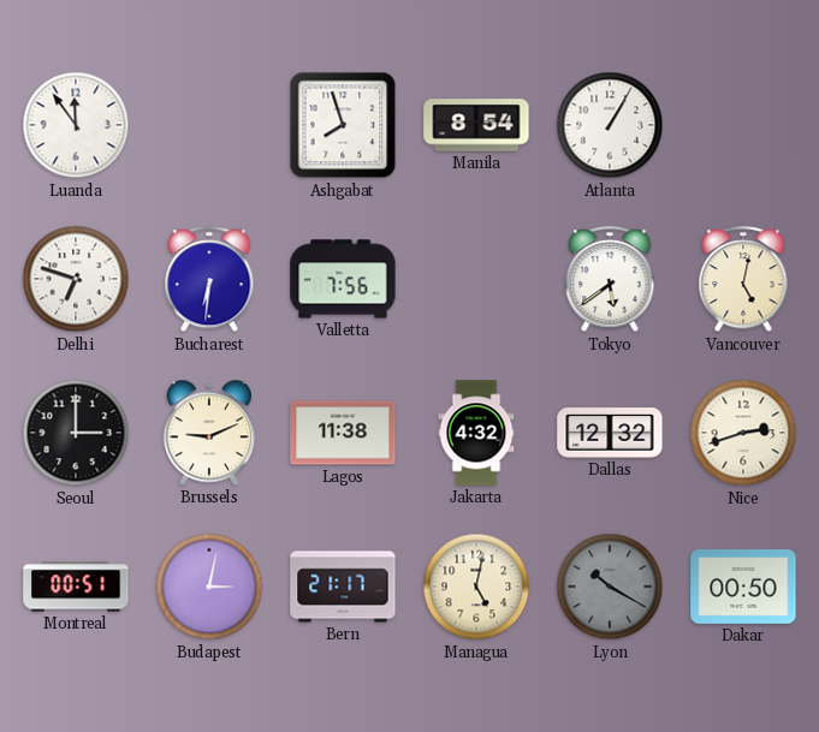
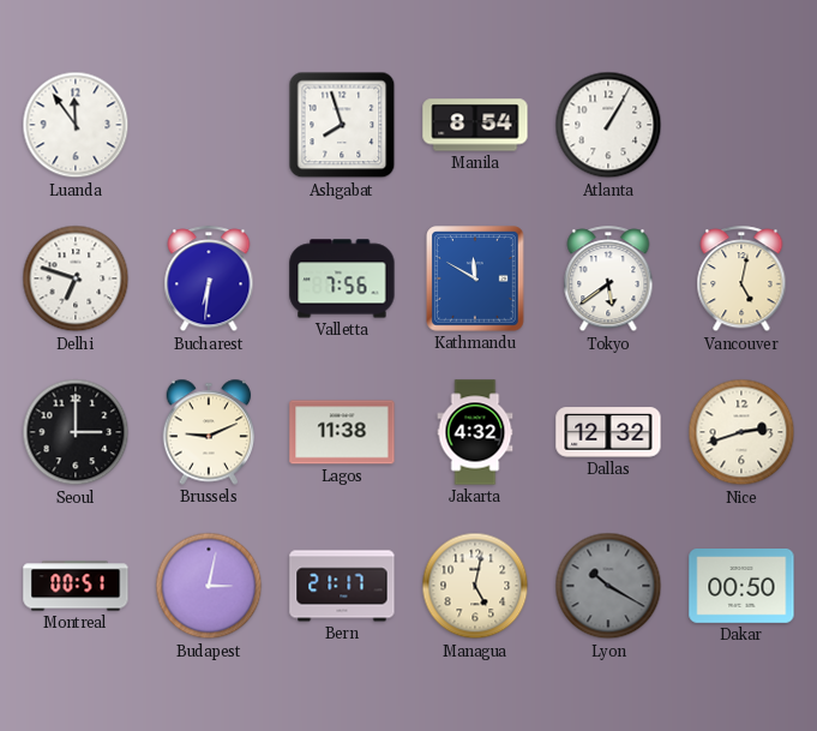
Kathmandu: none -> 11:50 (475, 278)
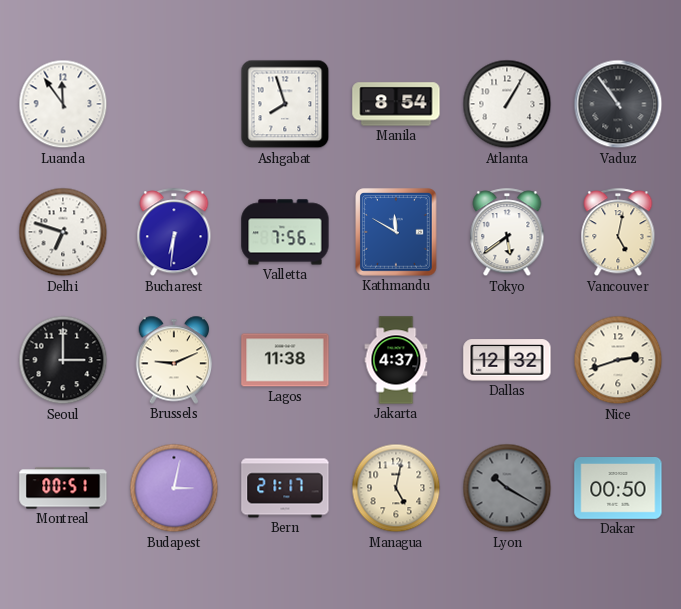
Vaduz: none -> 10:54 (618, 104)
Jakarta: 4:32 -> 4:37 (396, 360)
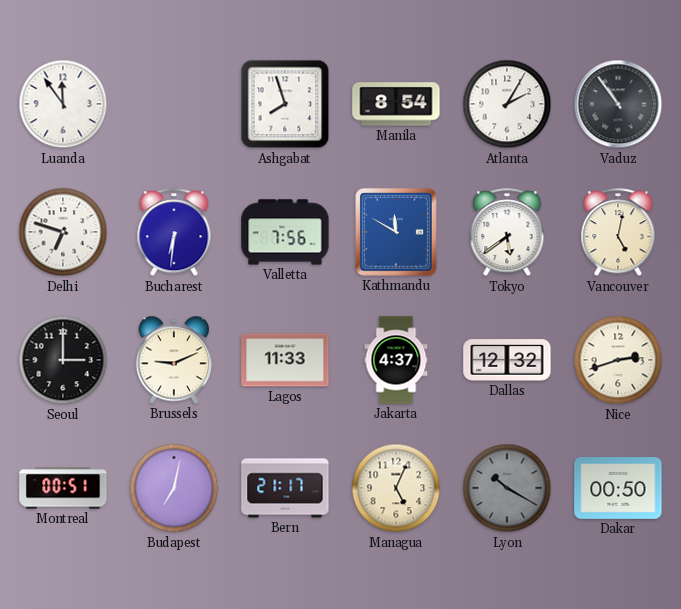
Atlanta: 1:05 -> 2:05 (507, 104)
Lagos: 11:38 -> 11:33 (285, 360)
Budapest: 3:02 -> 7:02 (174, 488)
Managua: 5:02 -> 5:04 (396, 488)
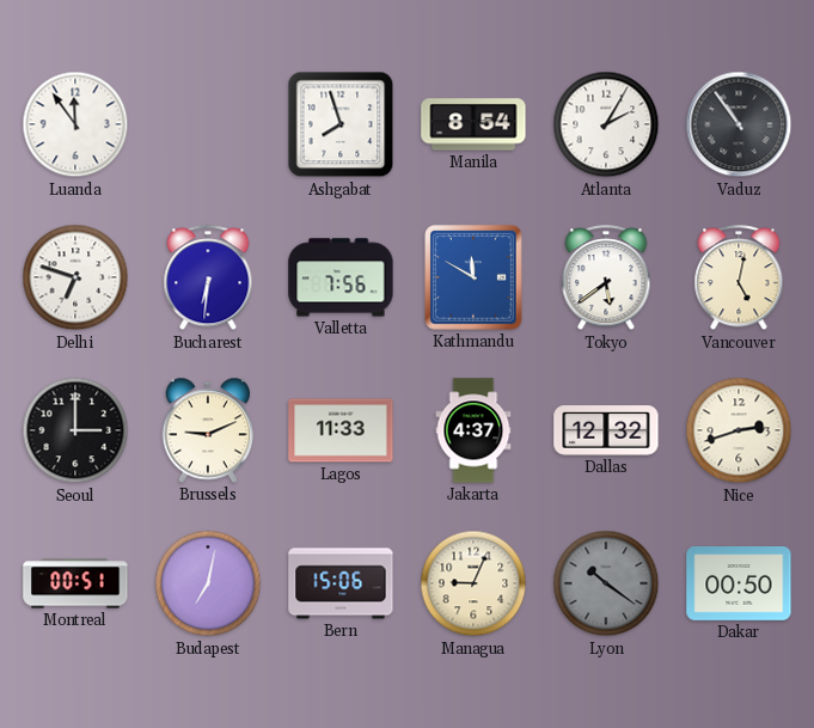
Bern: 21:17 -> 15:06 (341, 583)
Managua: 5:04 -> 9:04 (473, 583)
Lyon: 10:20 -> 10:21 (606, 583)
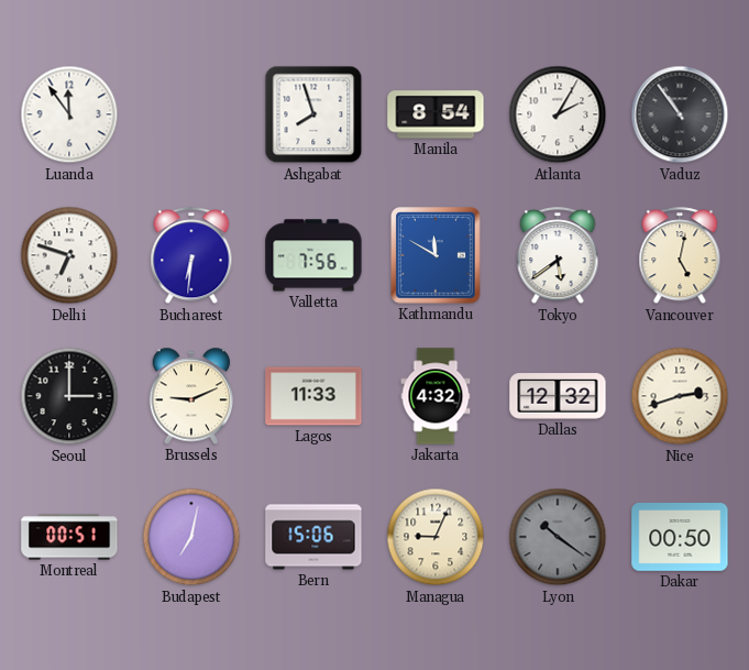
Jakarta: 4:37 -> 4:32 (436, 396)
